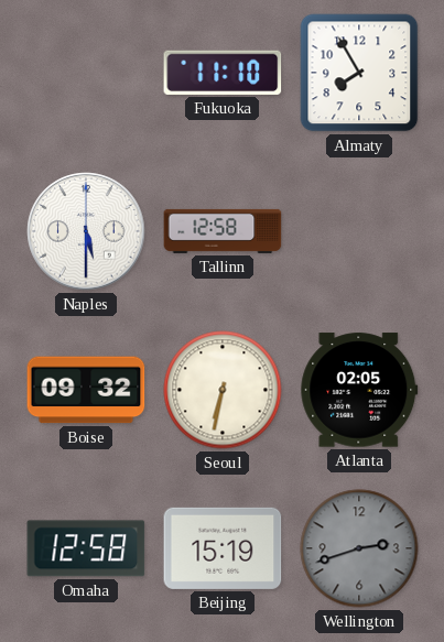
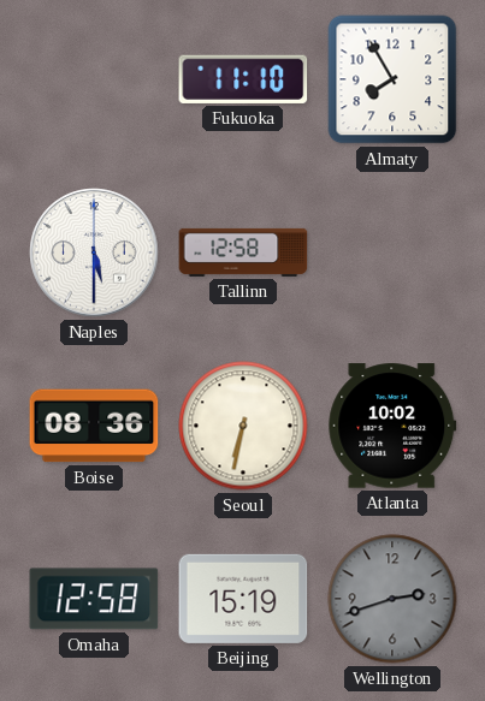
Boise: 09:32 -> 08:36 (94, 426)
Atlanta: 02:05 -> 10:02 (392, 426)
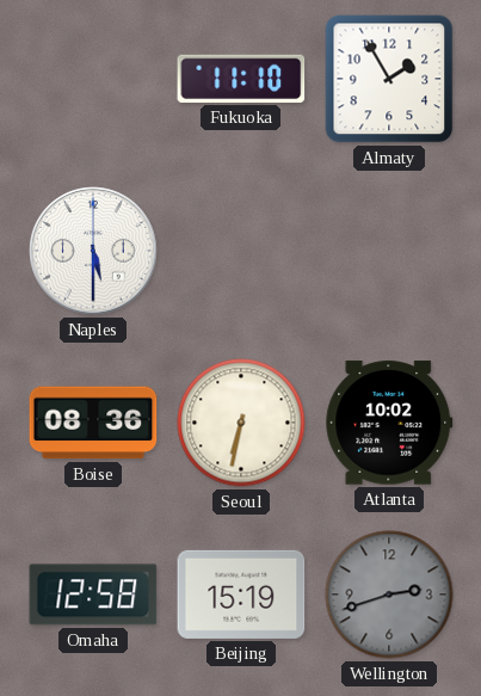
Almaty: 7:55 -> 1:55 (389, 79)
Tallinn: 12:58 -> none (243, 253)
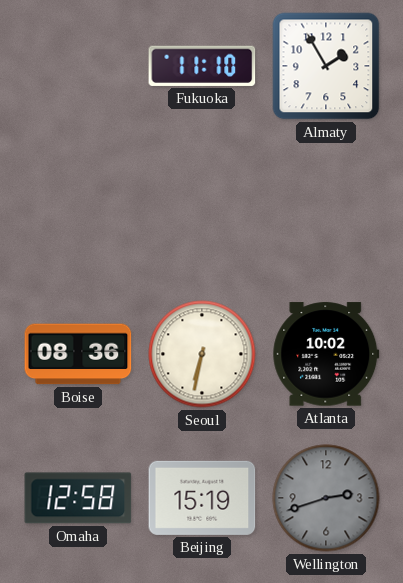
Naples: 5:30 -> none (93, 251)
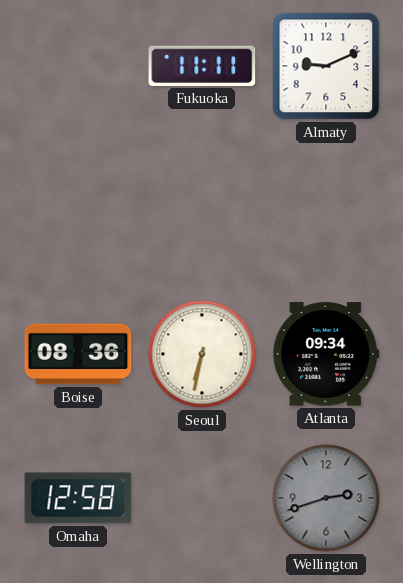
Fukuoka: 11:10 -> 11:11 (202, 66)
Almaty: 1:55 -> 9:11 (326, 66)
Atlanta: 10:02 -> 09:34 (326, 354)
Beijing: 15:19 -> none (202, 498)
